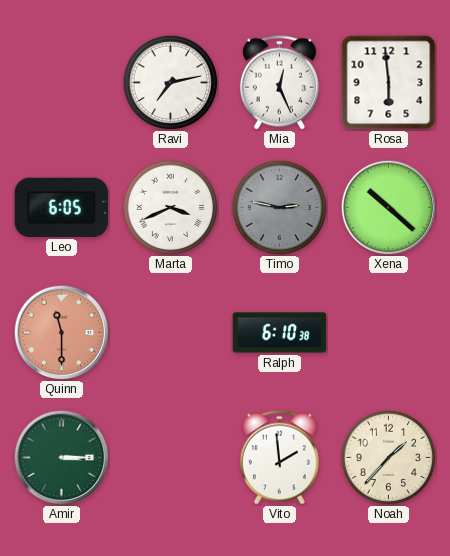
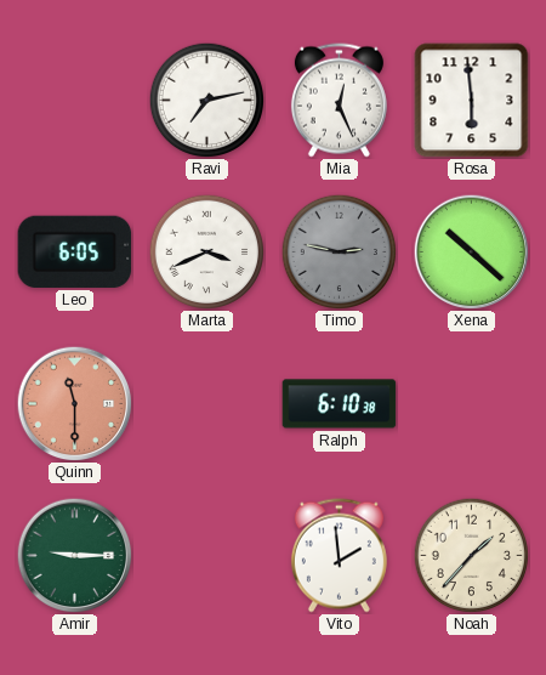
Amir: 3:15 -> 9:15 (74, 555)
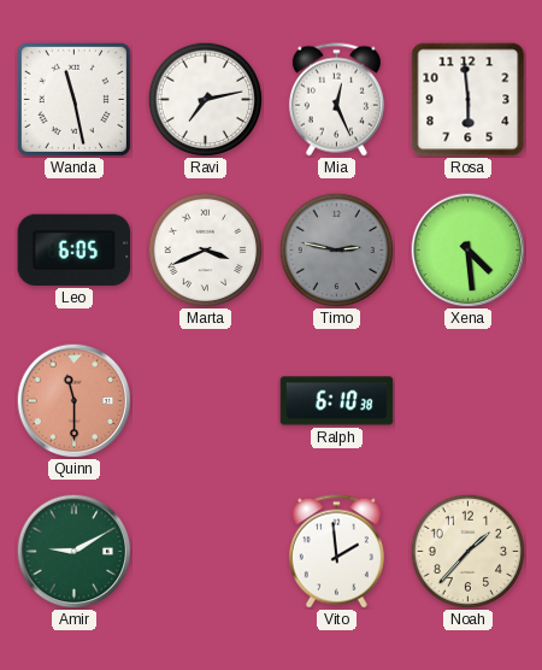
Wanda: none -> 11:28 (73, 99)
Xena: 10:22 -> 4:29 (467, 249)
Amir: 9:15 -> 9:10 (73, 551)
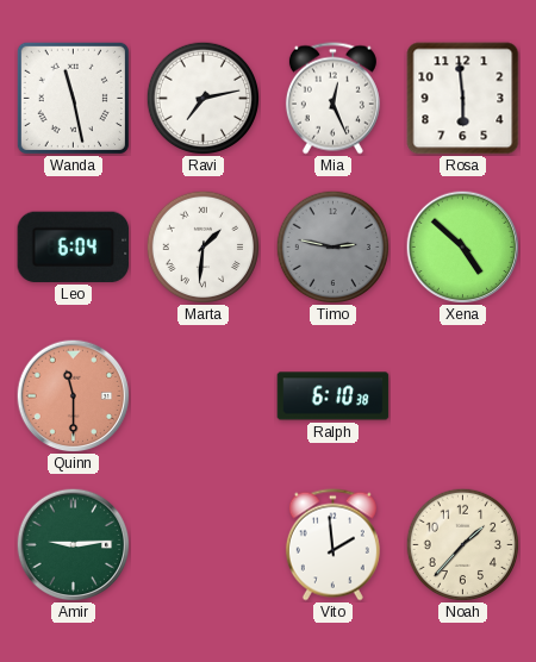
Leo: 6:05 -> 6:04 (74, 246)
Marta: 3:41 -> 1:31 (202, 246)
Xena: 4:29 -> 4:52 (462, 246)
Amir: 9:10 -> 9:14 (73, 544)
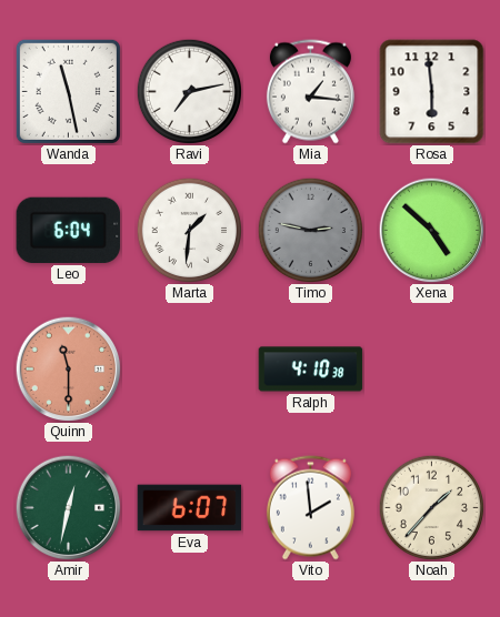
Mia: 12:26 -> 1:16 (310, 92)
Ralph: 6:10 -> 4:10 (311, 370)
Amir: 9:14 -> 12:32 (68, 507)
Eva: none -> 6:07 (190, 508)
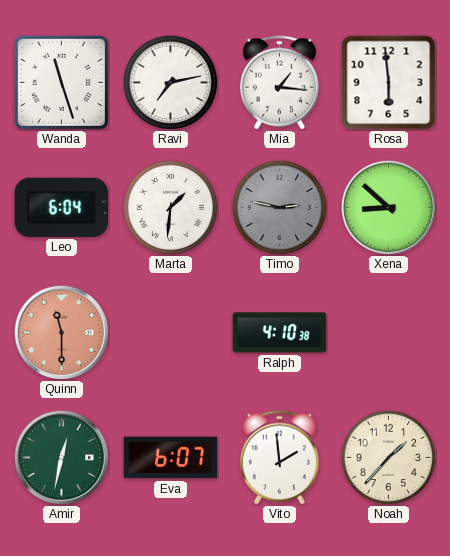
Wanda: 11:28 -> 11:27 (61, 82)
Xena: 4:52 -> 8:52 (388, 207)
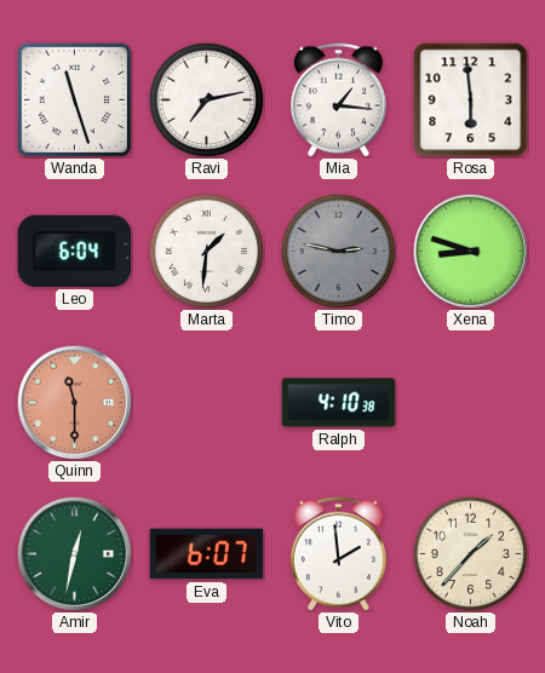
Xena: 8:52 -> 8:48 (470, 251)
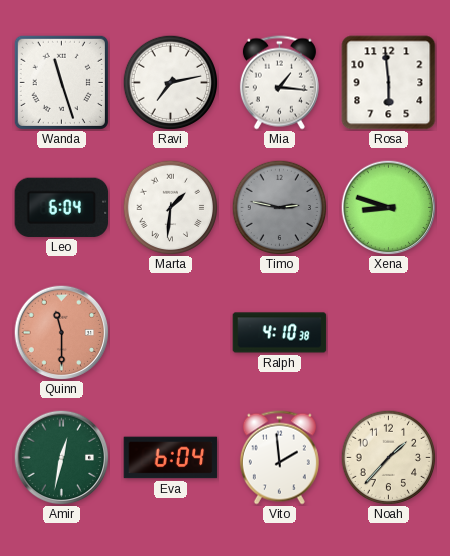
Eva: 6:07 -> 6:04 (171, 458)
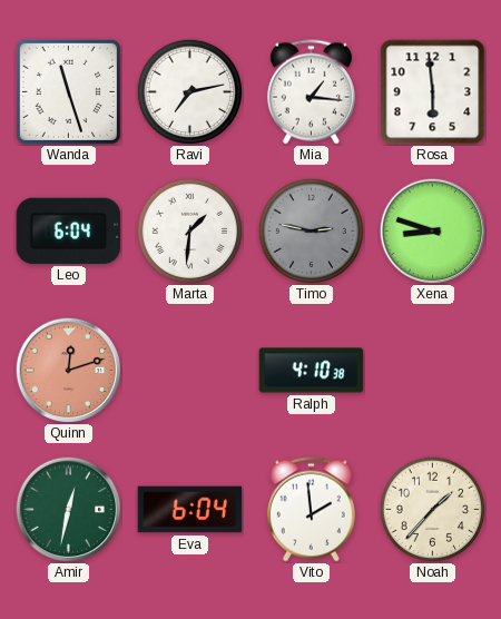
Quinn: 11:30 -> 12:12 (68, 370)
